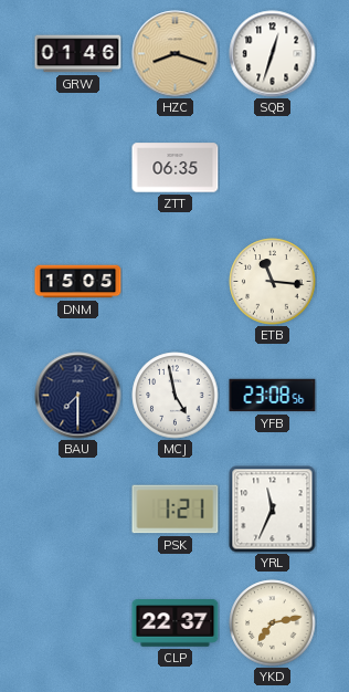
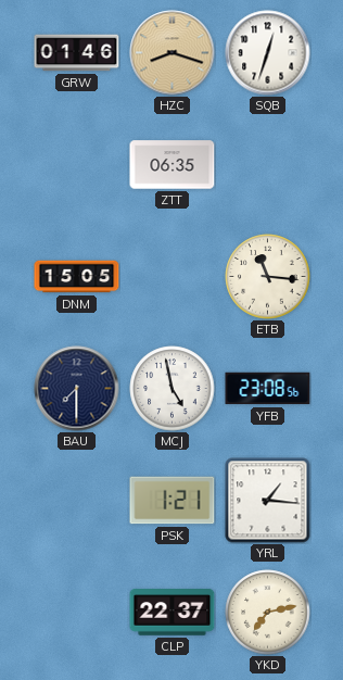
YRL: 11:34 -> 1:16 (268, 501)
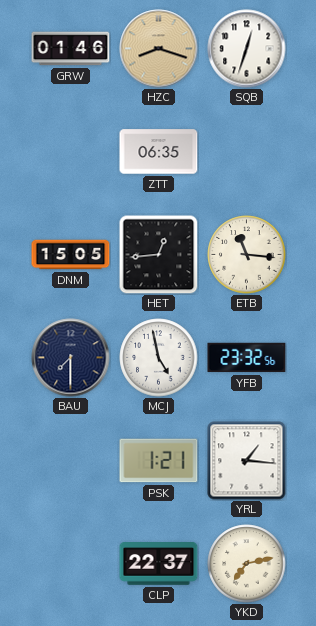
HET: none -> 12:44 (159, 255)
YFB: 23:08 -> 23:32 (247, 358)
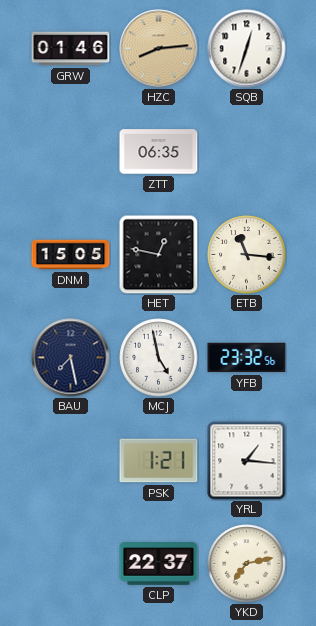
HZC: 8:18 -> 8:14 (159, 49)
HET: 12:44 -> 12:47 (159, 255)
BAU: 7:30 -> 7:28 (71, 358)
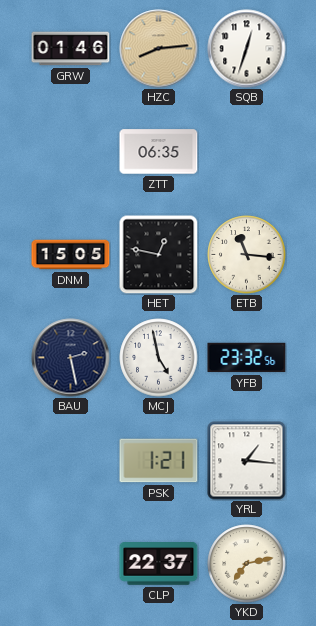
BAU: 7:28 -> 2:28 (71, 358)
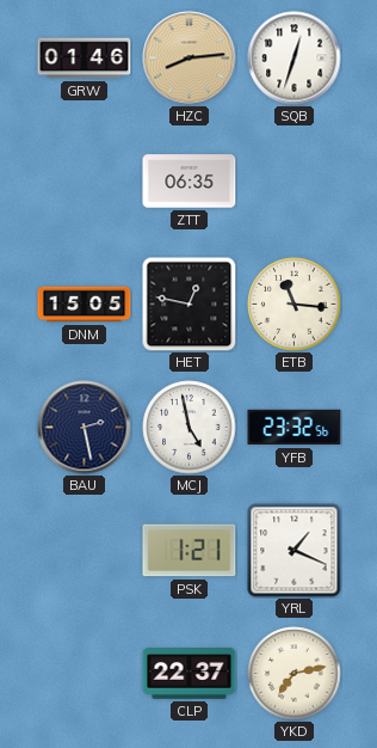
YRL: 1:16 -> 1:19 (295, 551)
